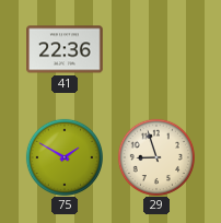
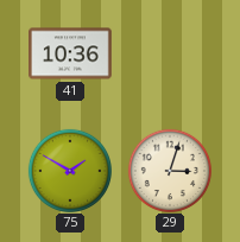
41: 22:36 -> 10:36 (70, 53)
29: 8:57 -> 3:03 (169, 170)
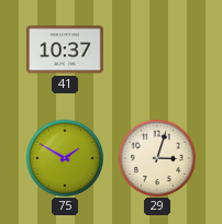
41: 10:36 -> 10:37 (65, 49)
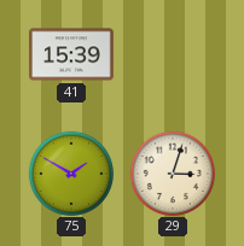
41: 10:37 -> 15:39 (71, 54)
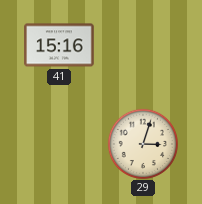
41: 15:39 -> 15:16 (59, 45)
75: 1:50 -> none (70, 172)
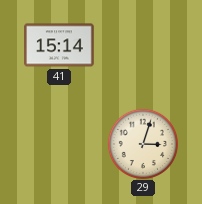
41: 15:16 -> 15:14 (59, 45)
